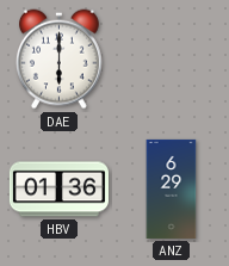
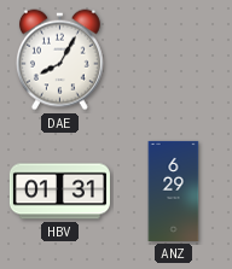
DAE: 6:00 -> 8:05 (59, 60)
HBV: 01:36 -> 01:31 (59, 192)
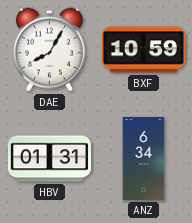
BXF: none -> 10:59 (143, 50)
ANZ: 6:29 -> 6:34 (144, 158)
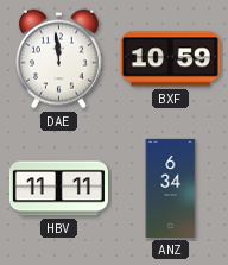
DAE: 8:05 -> 11:59 (58, 59)
HBV: 01:31 -> 11:11 (58, 189)
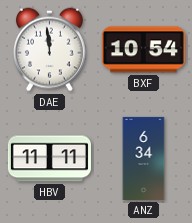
BXF: 10:59 -> 10:54 (143, 50)
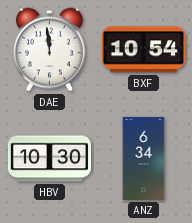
HBV: 11:11 -> 10:30 (49, 159)
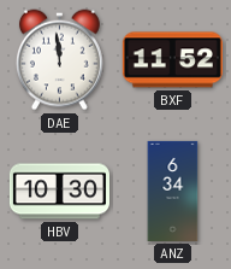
BXF: 10:54 -> 11:52 (172, 60)
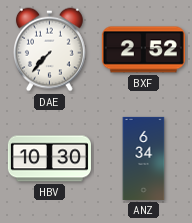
DAE: 11:59 -> 7:37 (49, 50)
BXF: 11:52 -> 2:52 (143, 50)
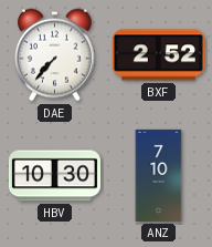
ANZ: 6:34 -> 7:10 (159, 175)
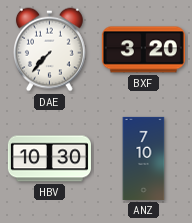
BXF: 2:52 -> 3:20 (143, 50)
